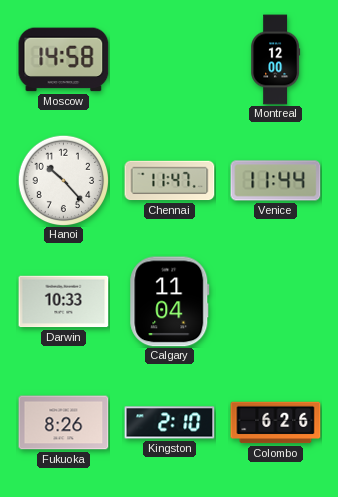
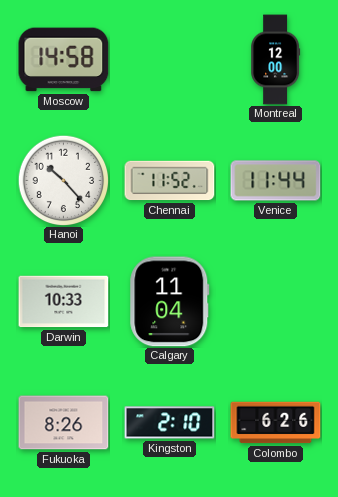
Chennai: 11:47 -> 11:52 (170, 181)
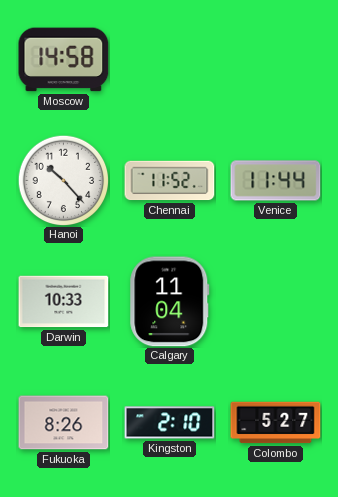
Montreal: 12:00 -> none (276, 60)
Colombo: 6:26 -> 5:27 (276, 423)
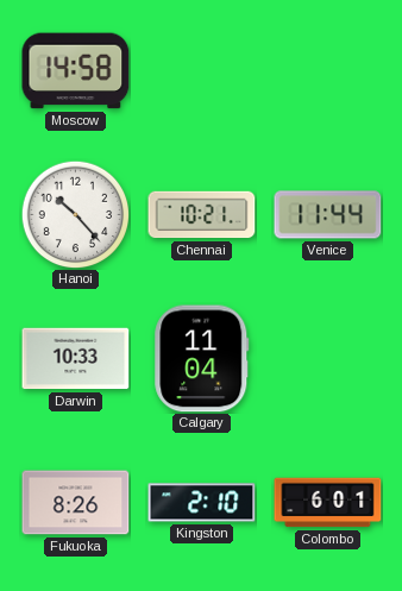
Chennai: 11:52 -> 10:21 (202, 215)
Colombo: 5:27 -> 6:01 (328, 503)
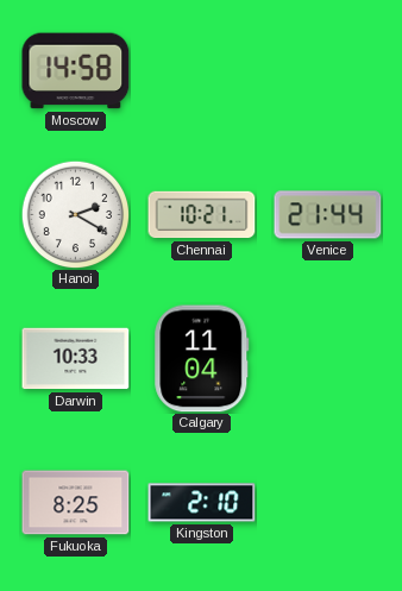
Hanoi: 10:23 -> 2:20 (75, 214)
Venice: 11:44 -> 21:44 (328, 215)
Fukuoka: 8:26 -> 8:25 (76, 503)
Colombo: 6:01 -> none (328, 503)
